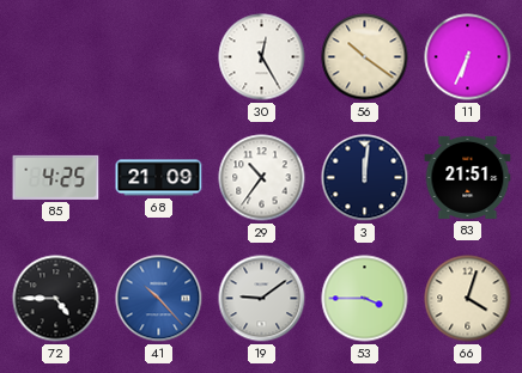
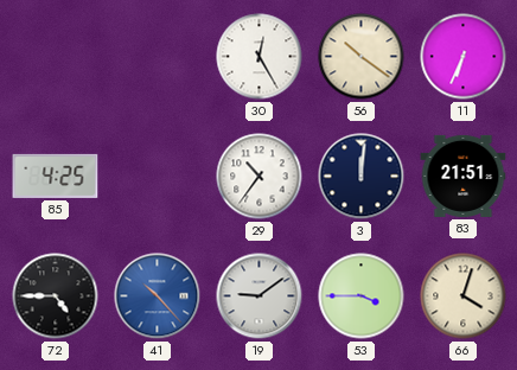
68: 21:09 -> none (159, 178)
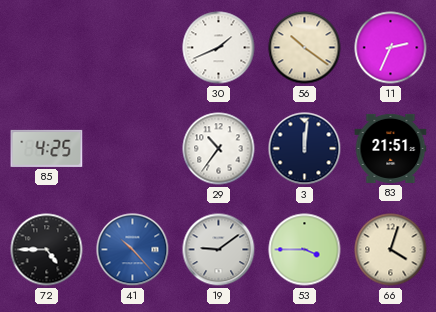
30: 12:25 -> 1:41 (219, 48)
11: 6:34 -> 2:34 (391, 48)
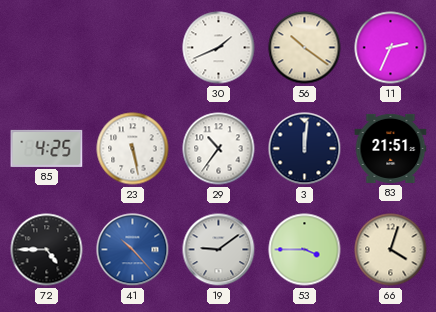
23: none -> 5:28 (133, 149)
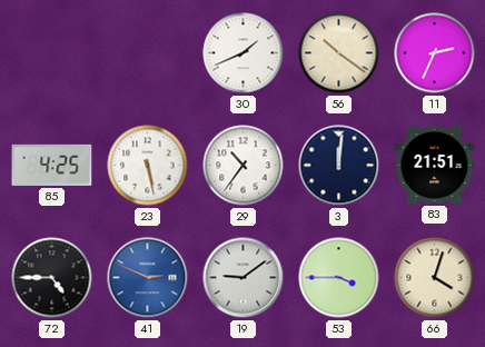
41: 10:23 -> 2:49 (148, 278)
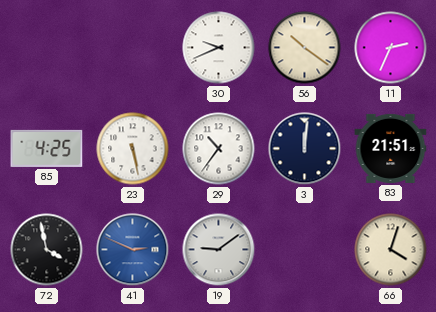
30: 1:41 -> 9:41 (219, 48)
72: 4:45 -> 3:58 (47, 250)
53: 3:45 -> none (339, 278)
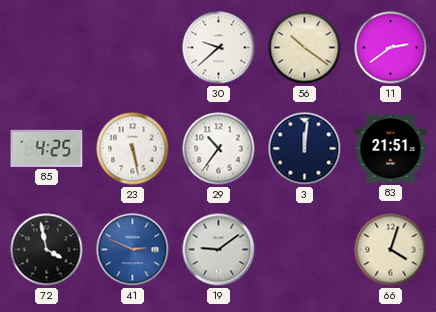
30: 9:41 -> 9:38 (219, 48)
11: 2:34 -> 2:39 (391, 48)
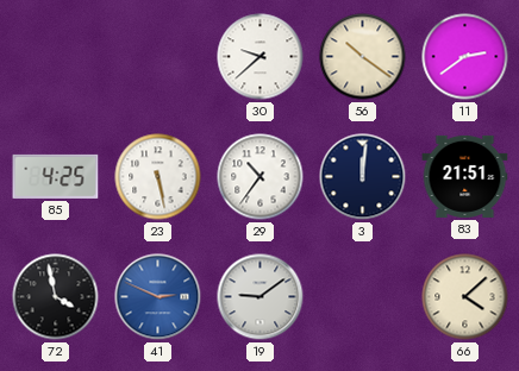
66: 4:03 -> 4:08 (465, 297)
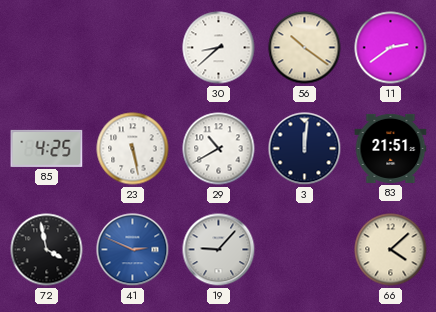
30: 9:38 -> 8:38 (219, 48)
29: 10:36 -> 10:40 (219, 149)
19: 9:09 -> 9:07 (219, 250)
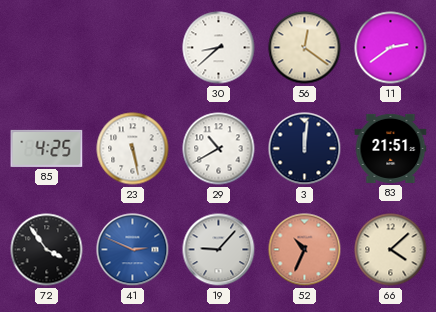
56: 10:21 -> 12:21 (305, 48)
72: 3:58 -> 3:54 (47, 250)
52: none -> 10:34 (305, 250)
